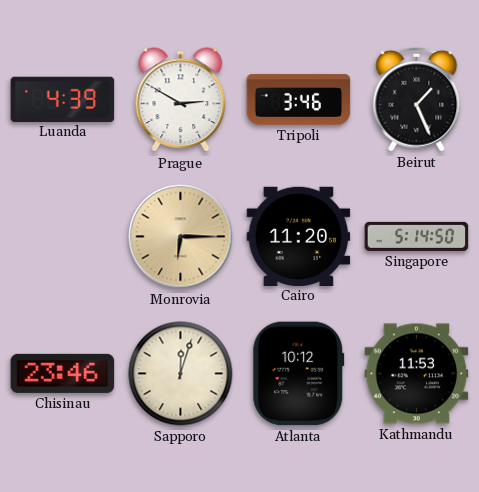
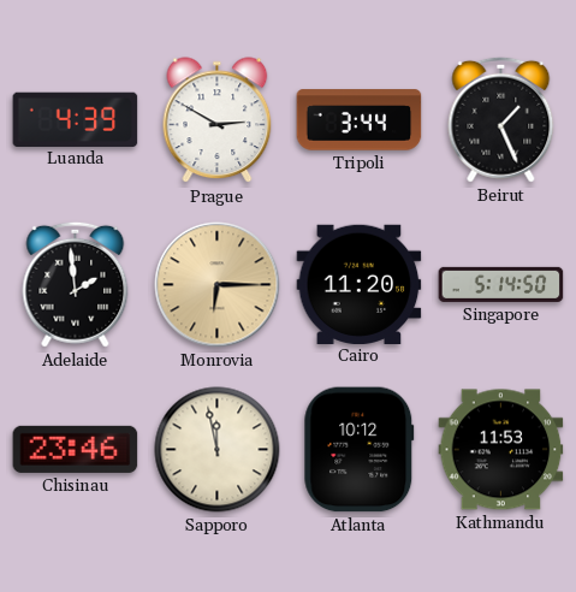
Tripoli: 3:46 -> 3:44 (360, 120)
Adelaide: none -> 1:59 (76, 284)
Sapporo: 12:03 -> 11:58 (218, 450)
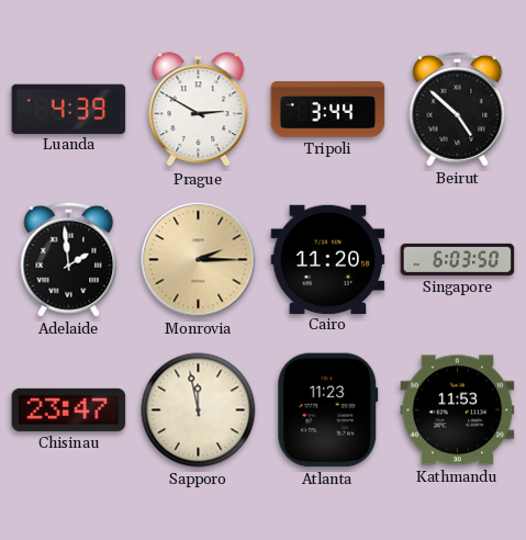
Beirut: 1:26 -> 4:52 (458, 109)
Monrovia: 6:15 -> 2:15 (199, 260)
Singapore: 5:14 -> 6:03 (458, 259)
Chisinau: 23:46 -> 23:47 (69, 409)
Atlanta: 10:12 -> 11:23 (328, 410)
